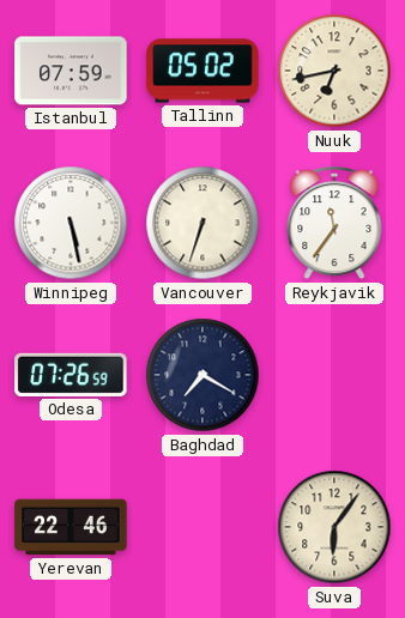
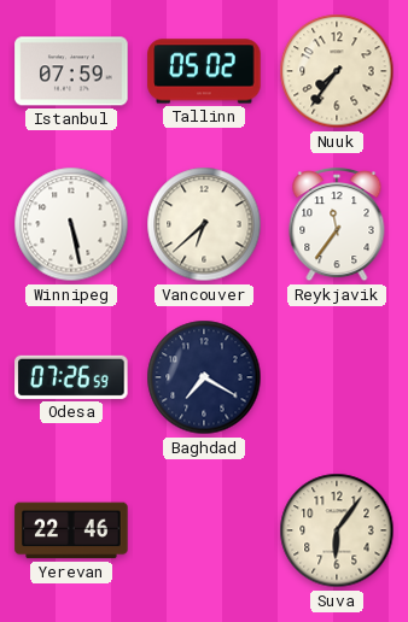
Nuuk: 6:43 -> 7:36 (337, 71)
Vancouver: 6:33 -> 6:38 (204, 224)
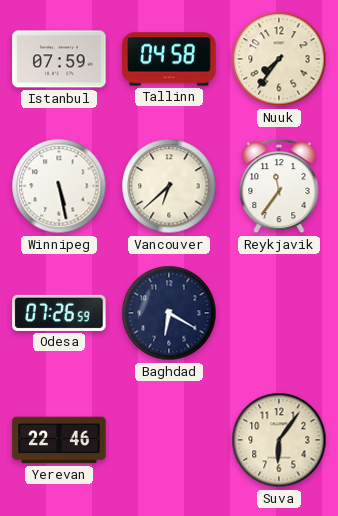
Tallinn: 05:02 -> 04:58 (169, 59)
Baghdad: 7:20 -> 6:20 (169, 313)
